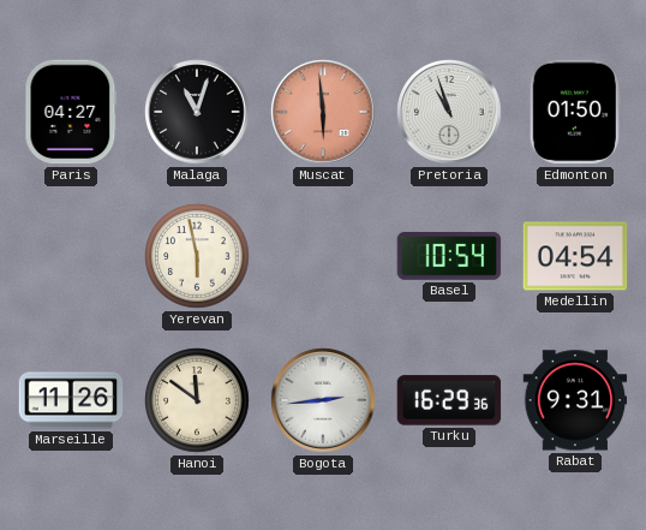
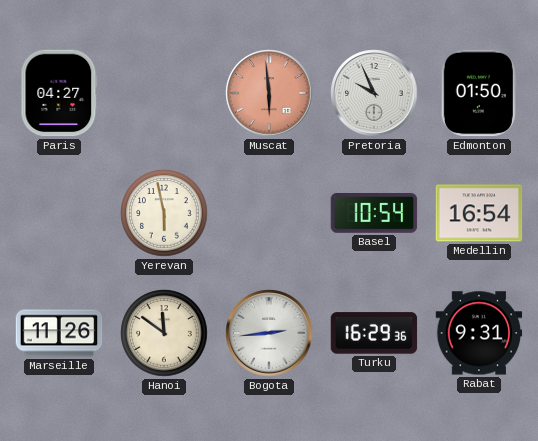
Malaga: 11:03 -> none (197, 112)
Pretoria: 10:57 -> 9:56 (374, 93)
Medellin: 04:54 -> 16:54 (479, 213)
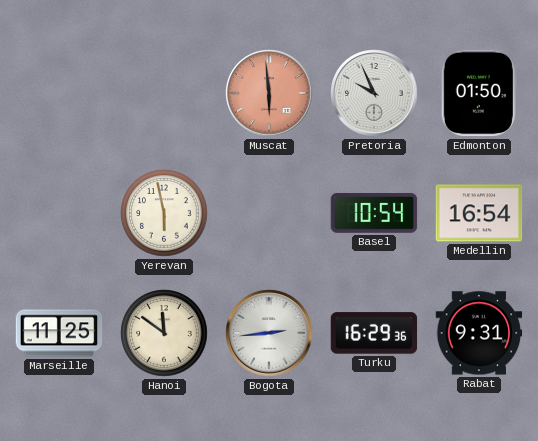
Paris: 04:27 -> none (59, 93)
Marseille: 11:26 -> 11:25 (59, 333)
